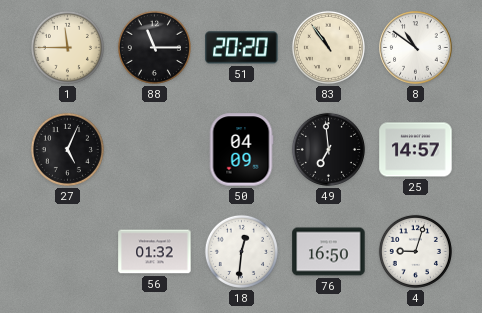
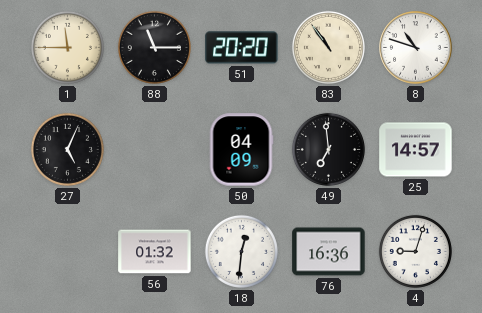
8: 10:51 -> 10:48 (416, 48)
76: 16:50 -> 16:36 (329, 252)
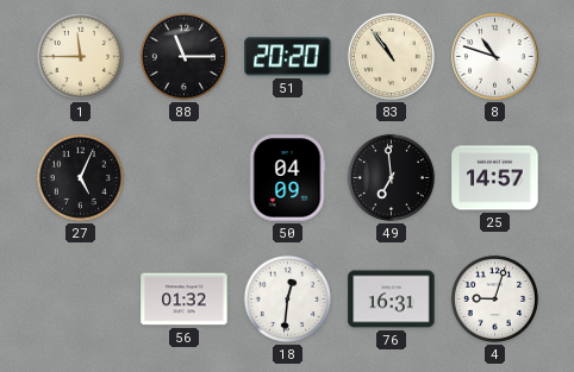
76: 16:36 -> 16:31 (392, 300)
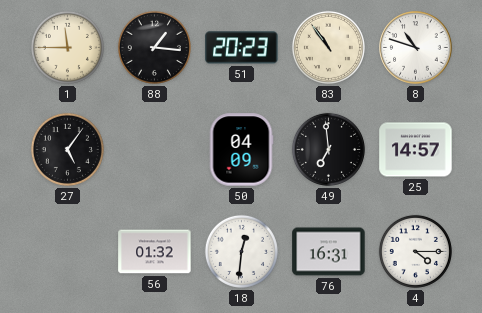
88: 11:15 -> 1:16 (154, 47)
51: 20:20 -> 20:23 (242, 48)
27: 5:04 -> 5:06 (67, 149)
4: 9:03 -> 4:15 (415, 251)
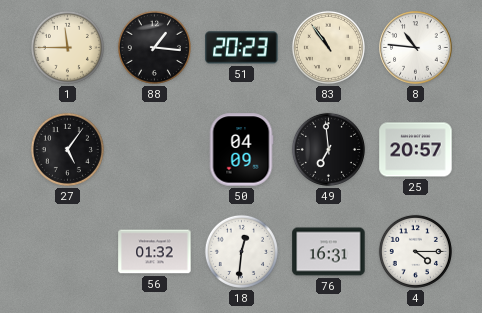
8: 10:48 -> 10:46 (416, 48)
25: 14:57 -> 20:57 (416, 150)
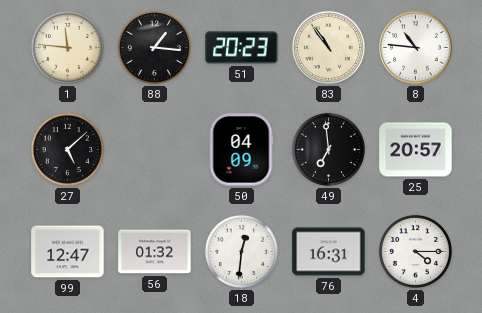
1: 11:45 -> 11:46 (67, 47)
27: 5:06 -> 5:08 (67, 149)
99: none -> 12:47 (68, 252)
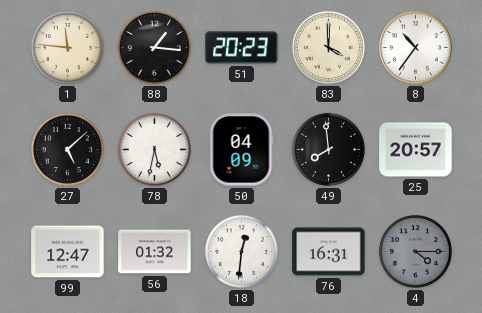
83: 10:54 -> 4:00 (328, 47)
8: 10:46 -> 10:36 (416, 48)
78: none -> 5:32 (154, 149)
49: 6:59 -> 7:59 (328, 149)
4 dial: white -> grey (415, 251)
